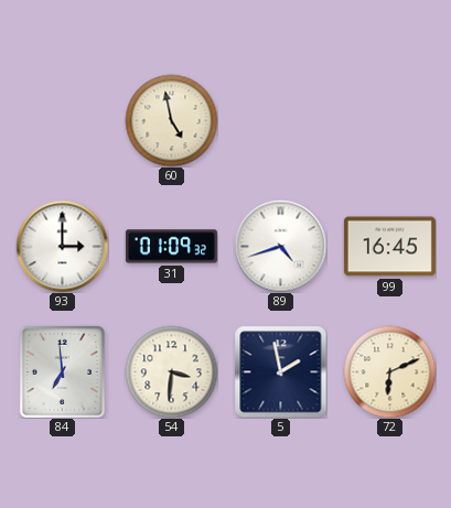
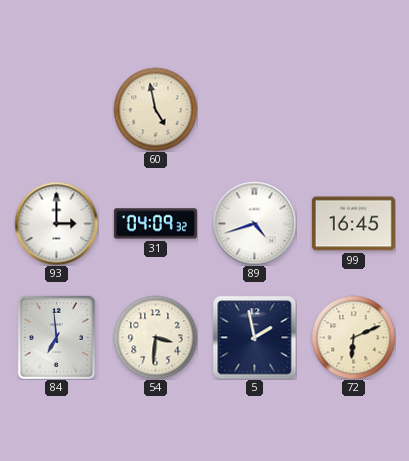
31: 01:09 -> 04:09 (155, 224)
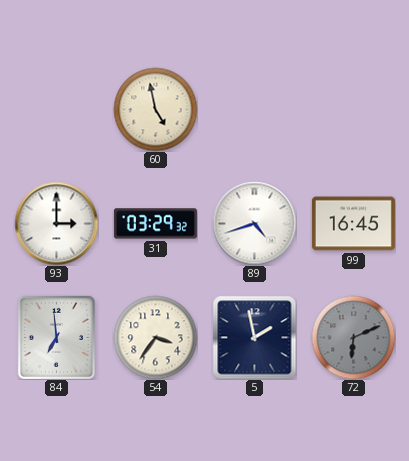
31: 04:09 -> 03:29 (155, 224)
54: 3:31 -> 3:36 (155, 337)
72 dial: cream -> grey (353, 337)
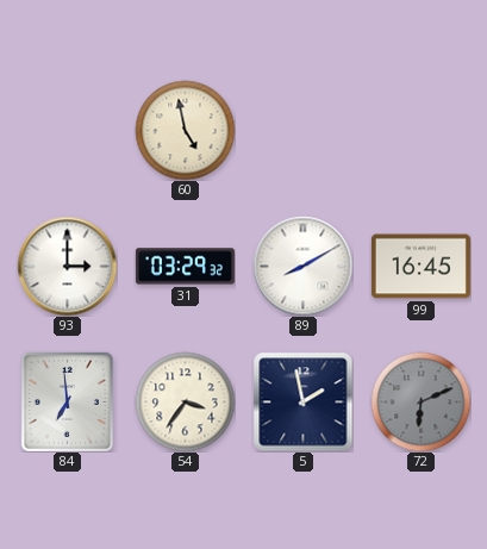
89: 4:42 -> 8:10 (302, 266)
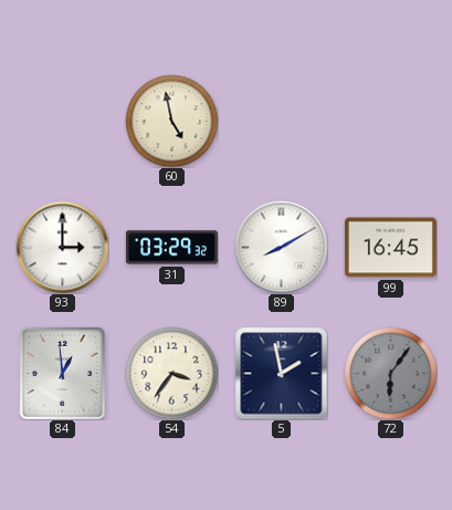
84: 6:59 -> 12:59 (62, 373)
72: 6:11 -> 6:06 (390, 373)
